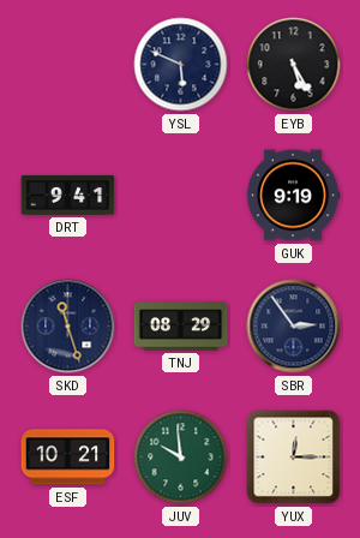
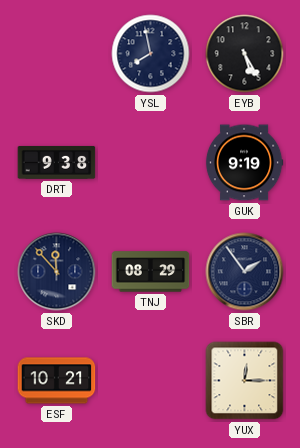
YSL: 5:49 -> 7:58 (151, 54)
DRT: 9:41 -> 9:38 (57, 162)
SKD: 11:27 -> 11:53 (57, 272)
SBR: 2:54 -> 1:54 (245, 272)
JUV: 9:59 -> none (181, 458)
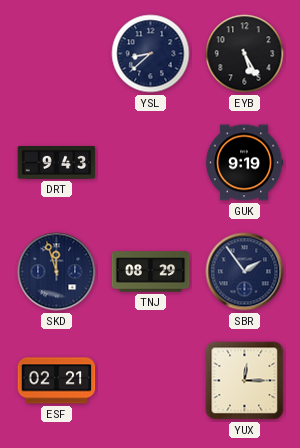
YSL: 7:58 -> 8:38 (151, 54)
DRT: 9:38 -> 9:43 (57, 162)
SKD: 11:53 -> 11:57 (57, 272)
ESF: 10:21 -> 02:21 (57, 381)
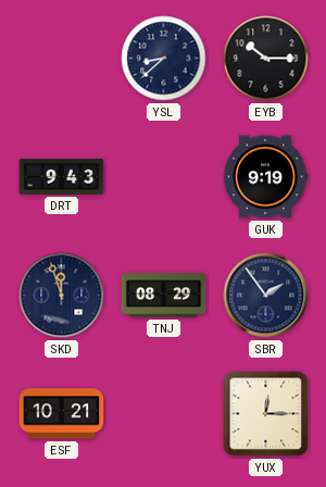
EYB: 5:25 -> 10:15 (266, 59)
ESF: 02:21 -> 10:21 (62, 414)
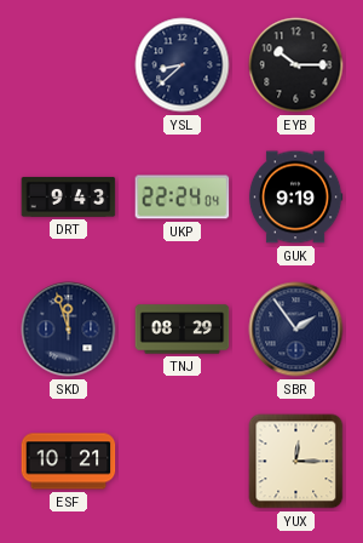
UKP: none -> 22:24 (183, 198)
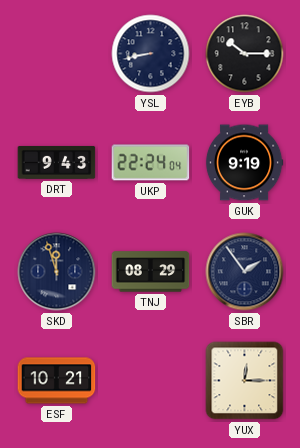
YSL: 8:38 -> 8:43 (151, 54)
